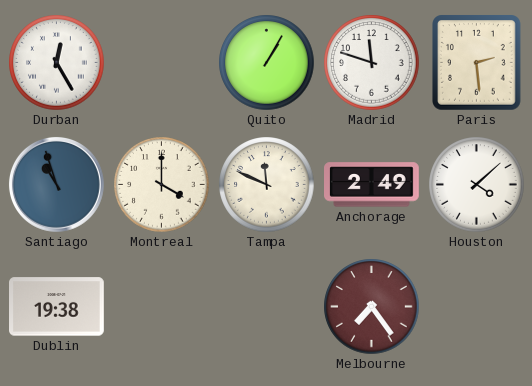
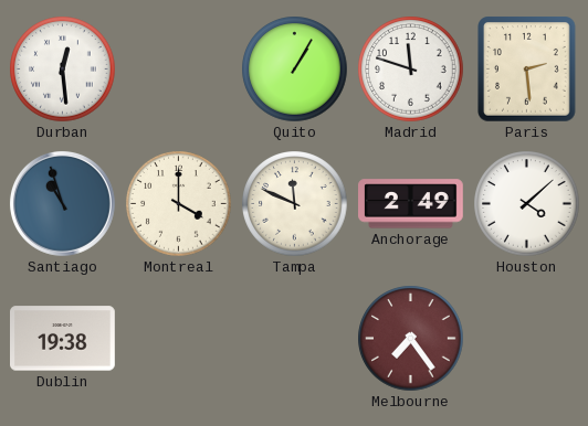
Durban: 12:25 -> 12:29 (63, 70)
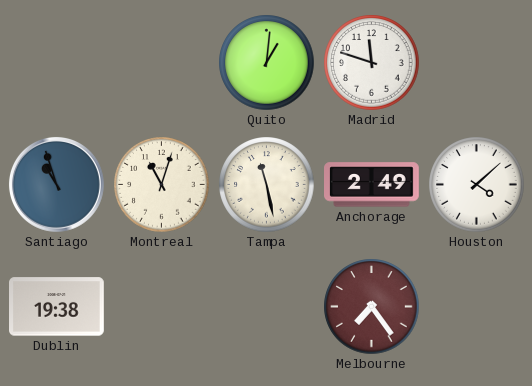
Durban: 12:29 -> none (63, 70)
Quito: 1:05 -> 1:01 (267, 63)
Paris: 2:29 -> none (527, 70)
Montreal: 4:00 -> 11:03 (162, 185)
Tampa: 11:49 -> 11:28 (267, 185)
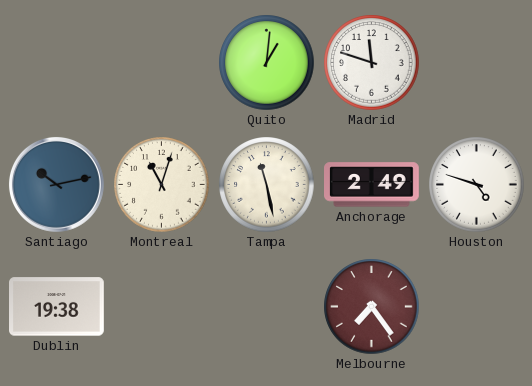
Santiago: 10:57 -> 10:13 (56, 184)
Houston: 4:08 -> 4:48 (477, 185)
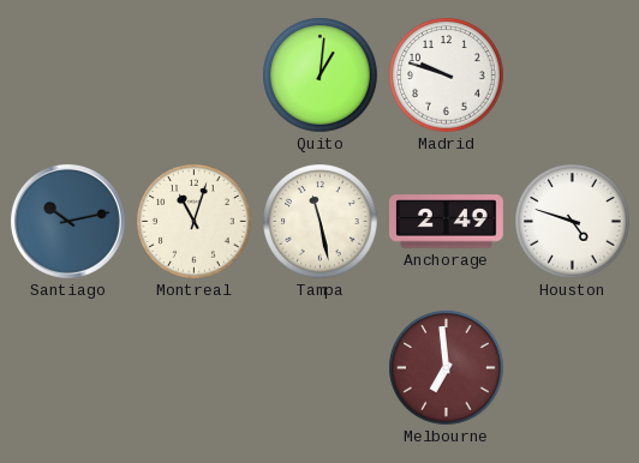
Madrid: 11:48 -> 9:48 (447, 76)
Dublin: 19:38 -> none (57, 307)
Melbourne: 7:24 -> 6:59 (447, 368)
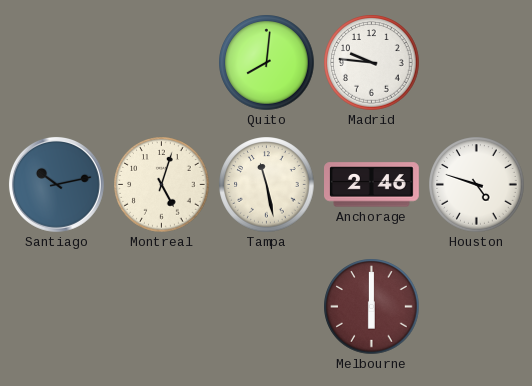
Quito: 1:01 -> 8:01 (267, 63)
Madrid: 9:48 -> 9:46 (372, 63)
Montreal: 11:03 -> 5:03 (162, 185)
Anchorage: 2:49 -> 2:46 (372, 185)
Melbourne: 6:59 -> 6:00 (372, 307)
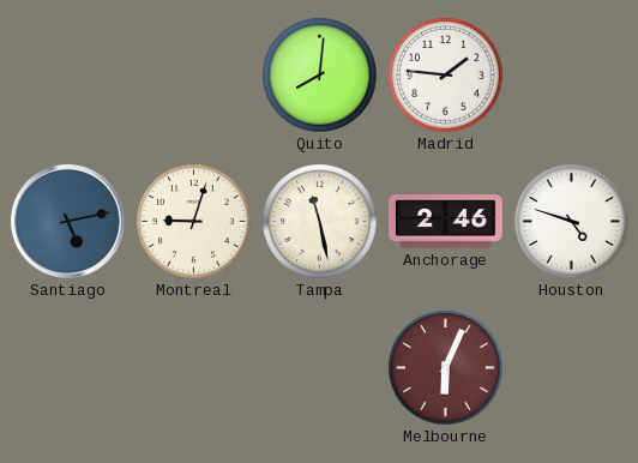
Madrid: 9:46 -> 1:46 (446, 76)
Santiago: 10:13 -> 5:13 (67, 221)
Montreal: 5:03 -> 9:03 (194, 222)
Melbourne: 6:00 -> 6:04 (446, 368)
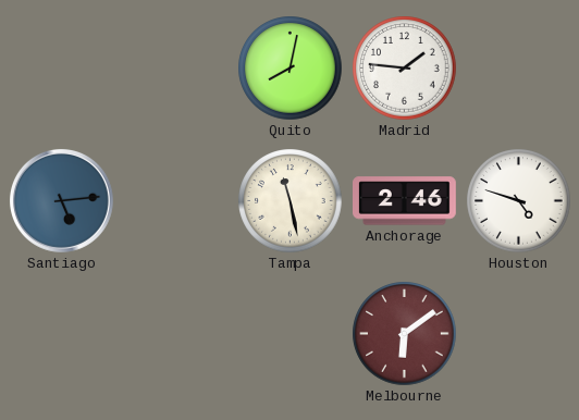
Quito: 8:01 -> 8:02 (291, 69)
Santiago: 5:13 -> 5:14 (61, 200)
Montreal: 9:03 -> none (194, 222)
Melbourne: 6:04 -> 6:09 (405, 334)
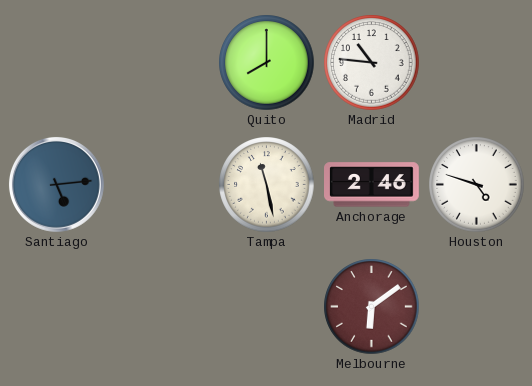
Quito: 8:02 -> 8:00 (267, 63)
Madrid: 1:46 -> 10:46 (372, 63)
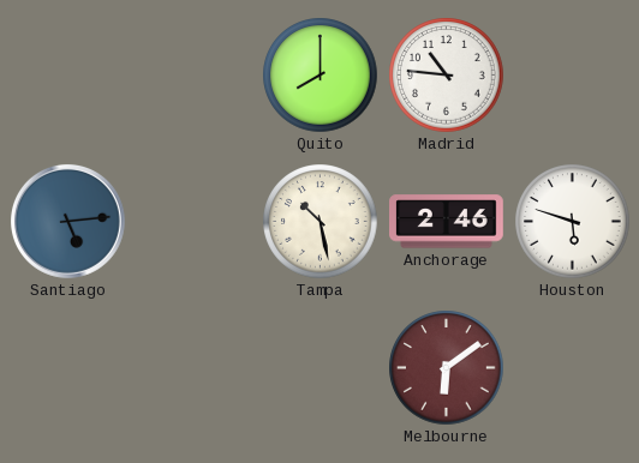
Tampa: 11:28 -> 10:28 (321, 222)
Houston: 4:48 -> 5:48 (573, 222)
